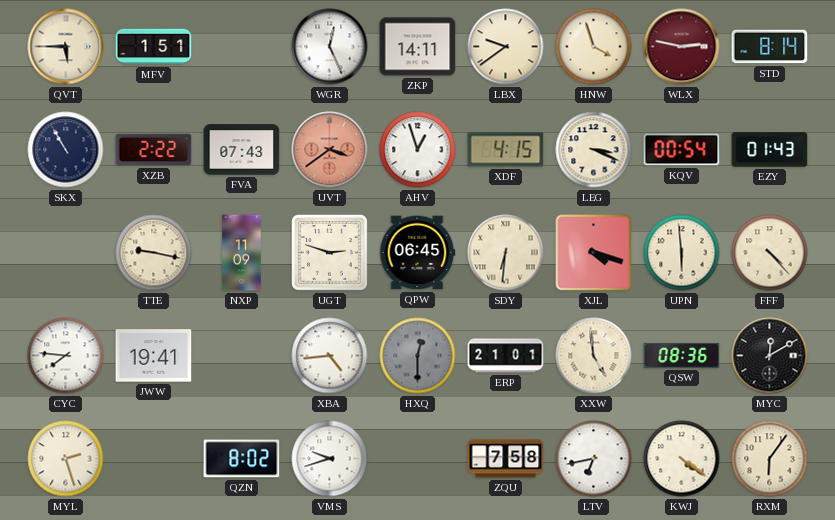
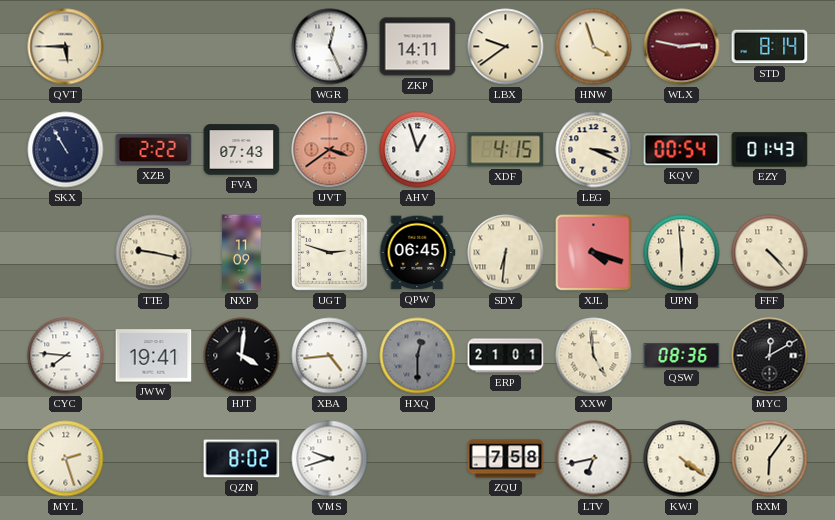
MFV: 1:51 -> none (154, 47)
HJT: none -> 4:01 (242, 356)
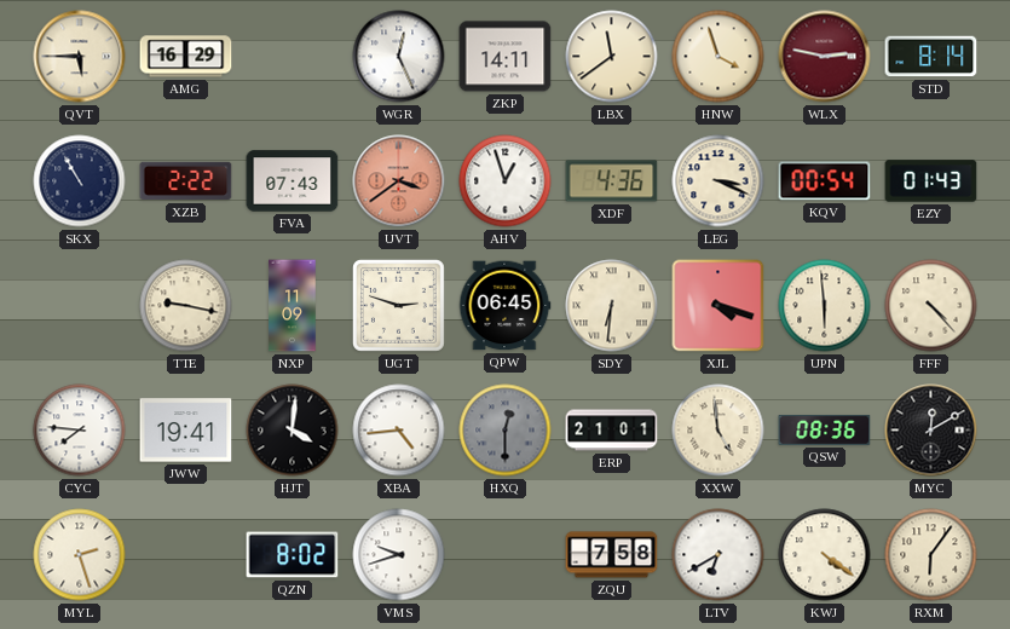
AMG: none -> 16:29 (186, 57)
LBX: 9:39 -> 11:39 (612, 57)
XDF: 4:15 -> 4:36 (612, 181)
LTV: 6:43 -> 6:40 (718, 555)
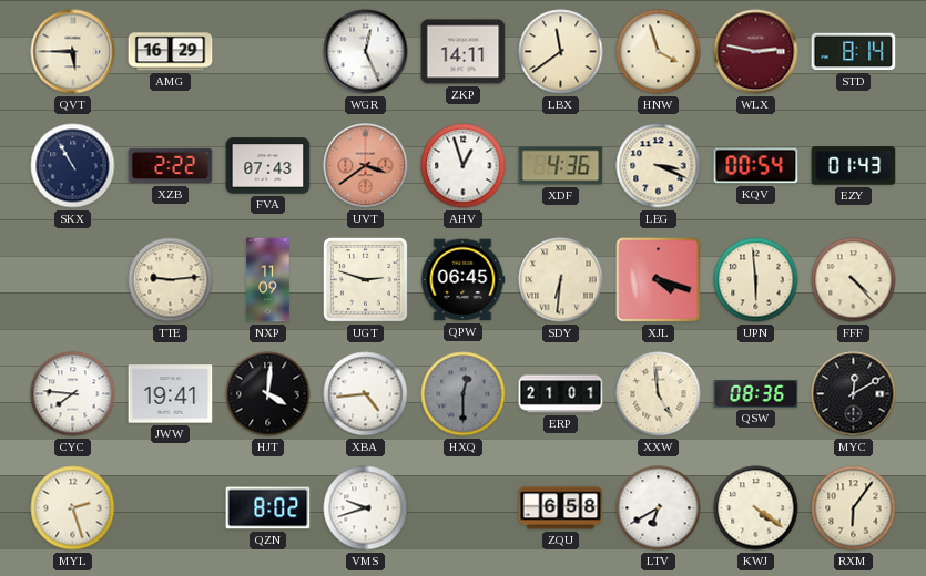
TTE: 9:17 -> 9:14 (171, 280)
ZQU: 7:58 -> 6:58 (561, 508)
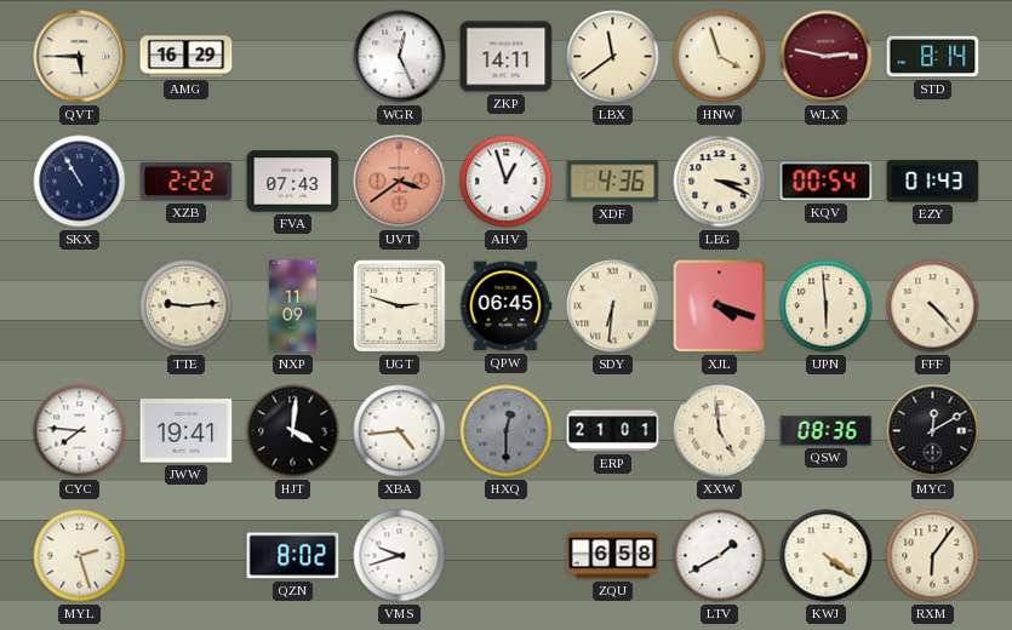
LTV: 6:40 -> 1:40 (720, 556)
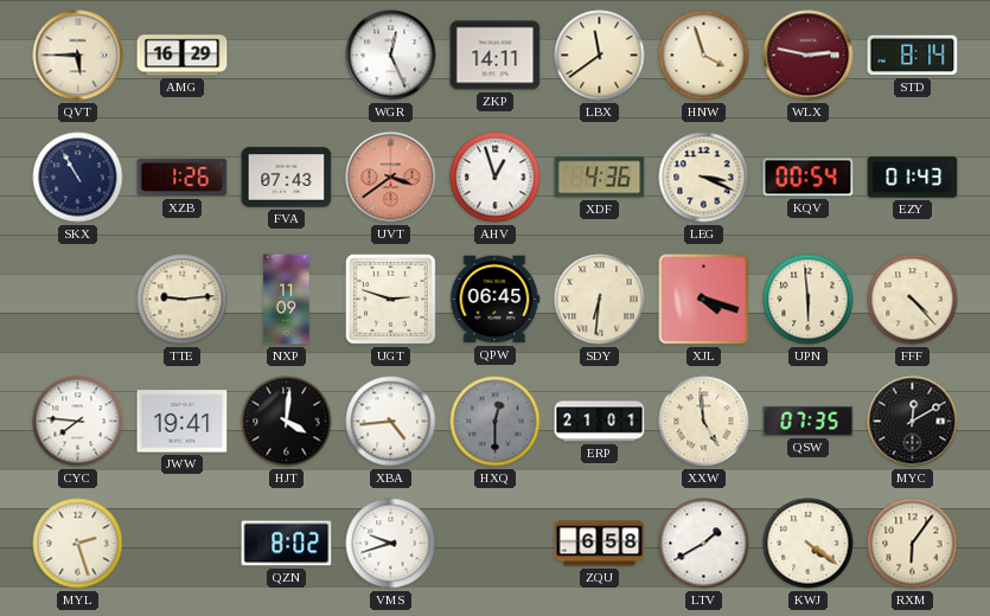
XZB: 2:22 -> 1:26 (183, 178)
QSW: 08:36 -> 07:35 (809, 421)
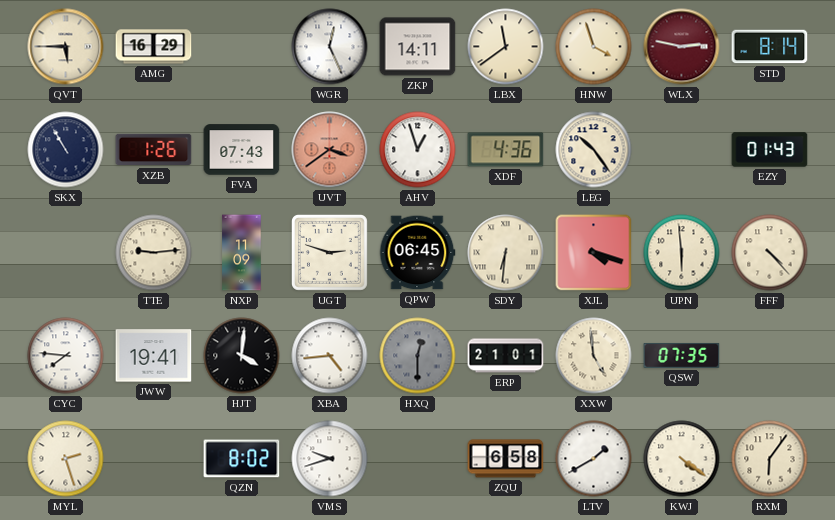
LEG: 3:19 -> 10:24 (594, 150)
KQV: 00:54 -> none (809, 178)
MYC: 12:10 -> none (913, 422)
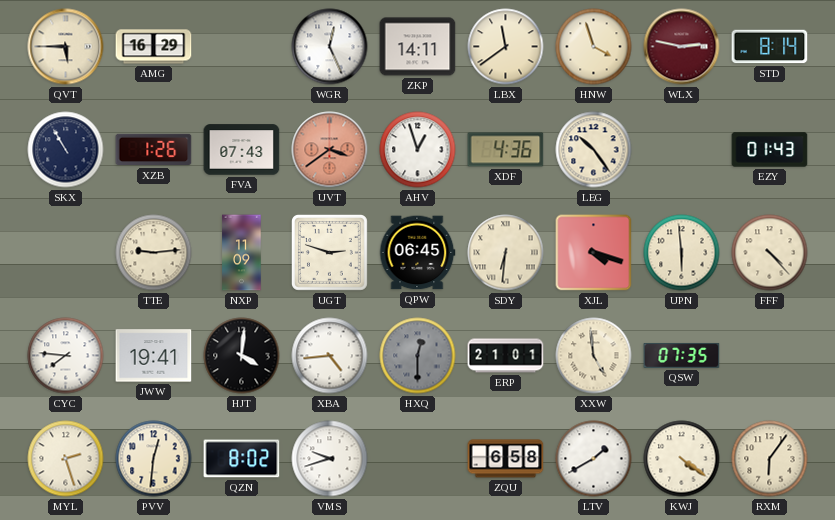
PVV: none -> 12:31 (154, 459)
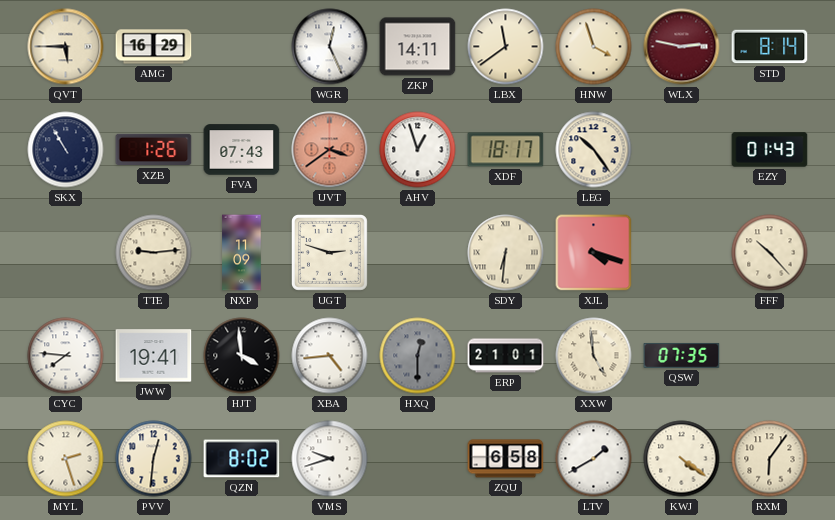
XDF: 4:36 -> 18:17 (506, 150)
QPW: 06:45 -> none (417, 253)
UPN: 5:59 -> none (682, 253)
FFF: 4:23 -> 10:23 (770, 253)
HJT: 4:01 -> 3:59 (242, 356)
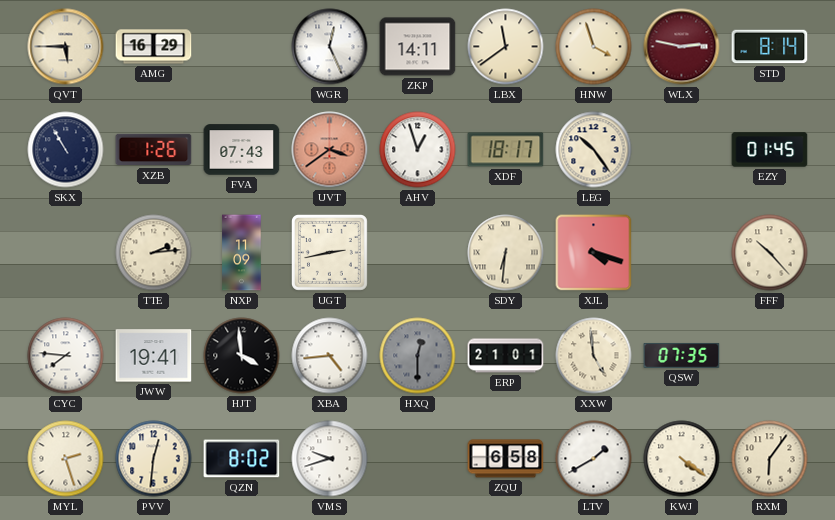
EZY: 01:43 -> 01:45 (770, 150)
TTE: 9:14 -> 2:14 (154, 253)
UGT: 2:48 -> 2:43 (329, 252)
